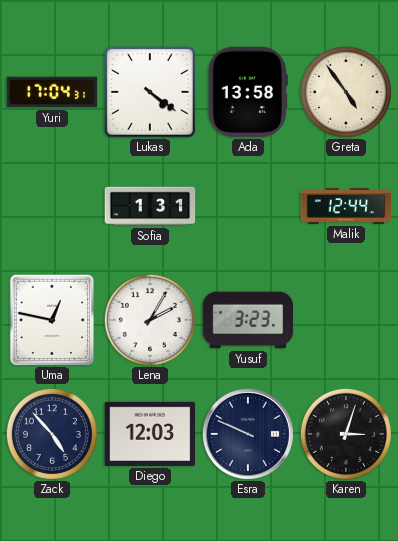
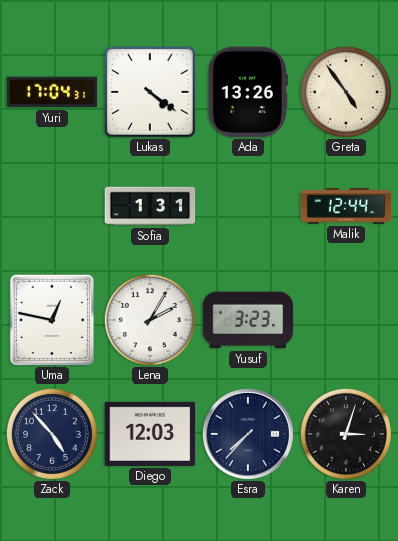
Ada: 13:58 -> 13:26 (248, 92)
Esra: 9:49 -> 7:37 (248, 434)
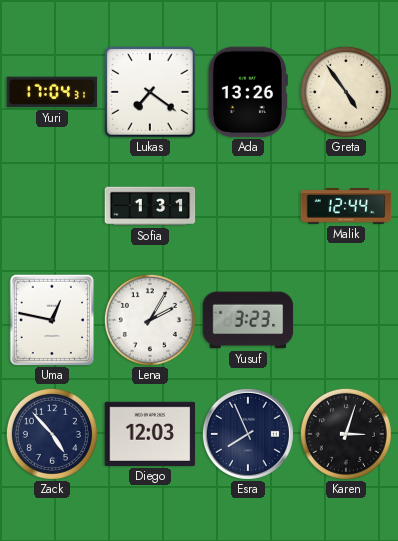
Lukas: 4:21 -> 7:21 (151, 93)
Esra: 7:37 -> 7:56 (248, 434)
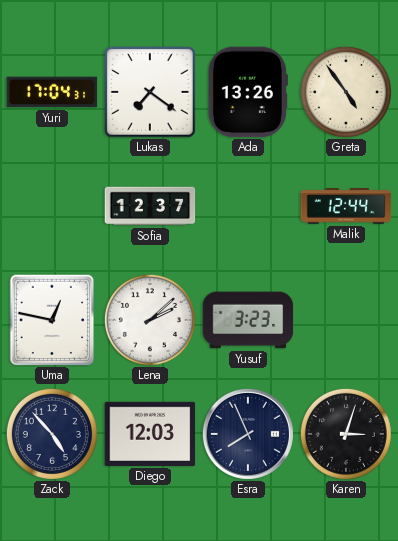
Sofia: 1:31 -> 12:37 (150, 206)
Lena: 2:05 -> 2:08 (150, 320)
